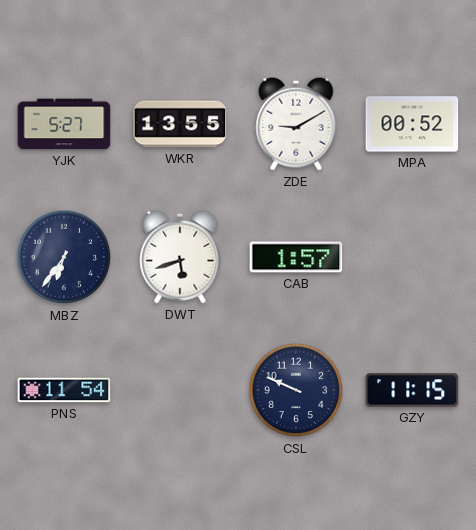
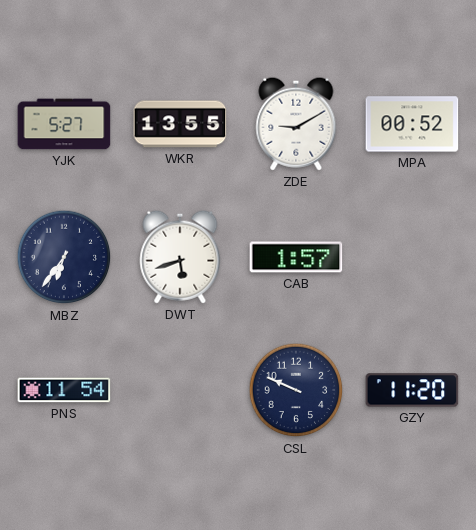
GZY: 11:15 -> 11:20 (412, 390)
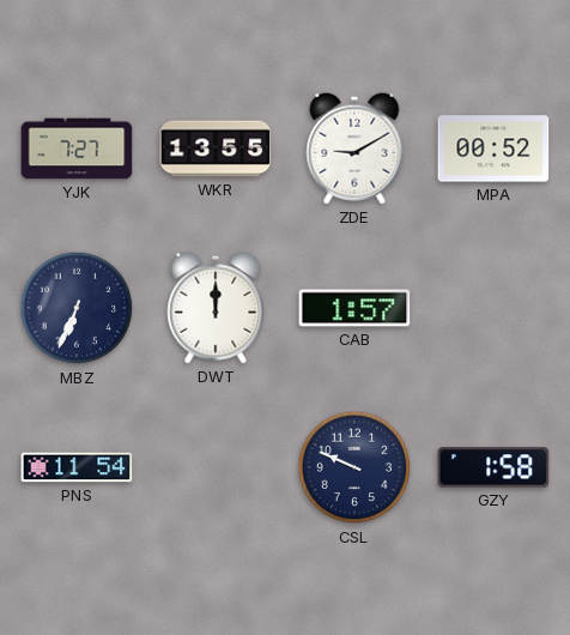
YJK: 5:27 -> 7:27 (77, 149)
MBZ: 6:36 -> 6:34 (77, 308)
DWT: 5:42 -> 12:00 (216, 308)
GZY: 11:20 -> 1:58 (493, 467)
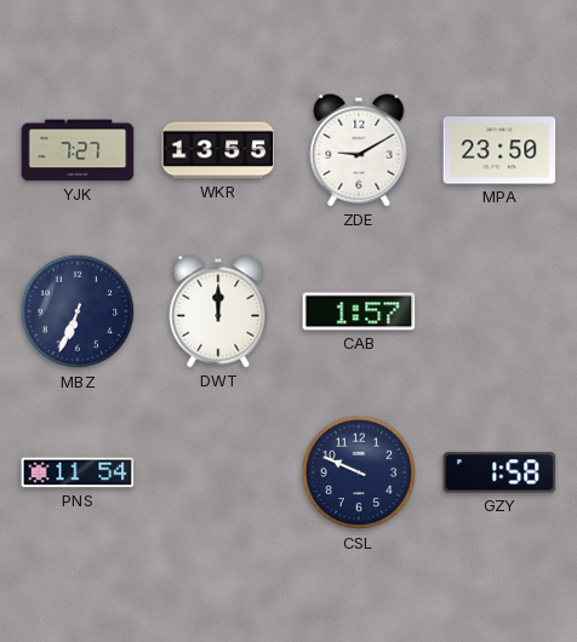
MPA: 00:52 -> 23:50 (499, 150)
